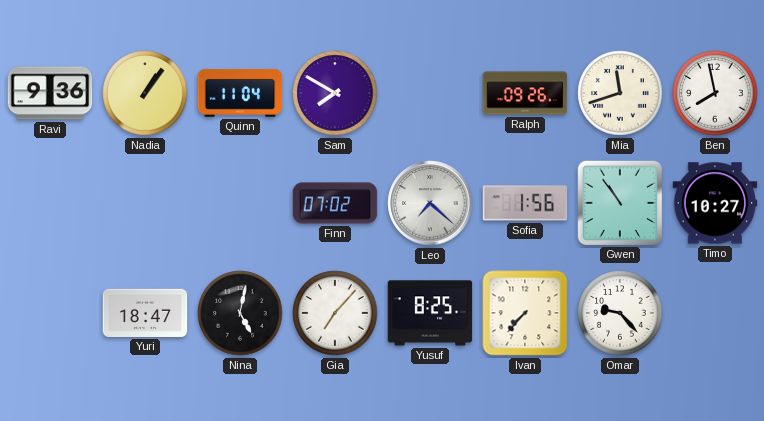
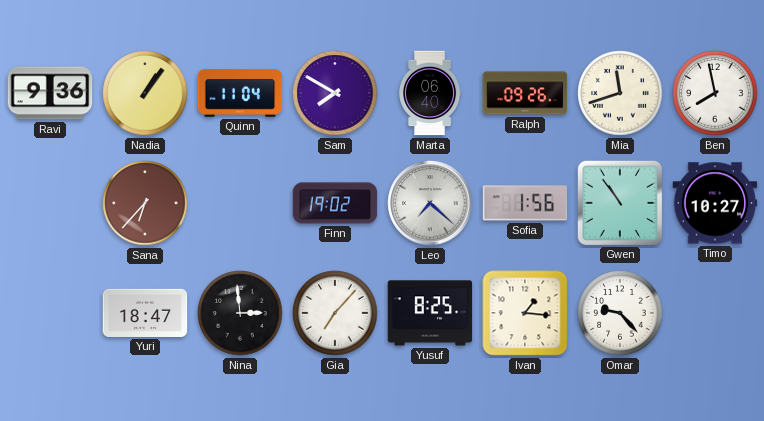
Marta: none -> 06:40 (430, 93)
Sana: none -> 6:37 (145, 203)
Finn: 07:02 -> 19:02 (335, 203)
Nina: 5:02 -> 2:59 (240, 313)
Ivan: 7:37 -> 1:16 (525, 313)
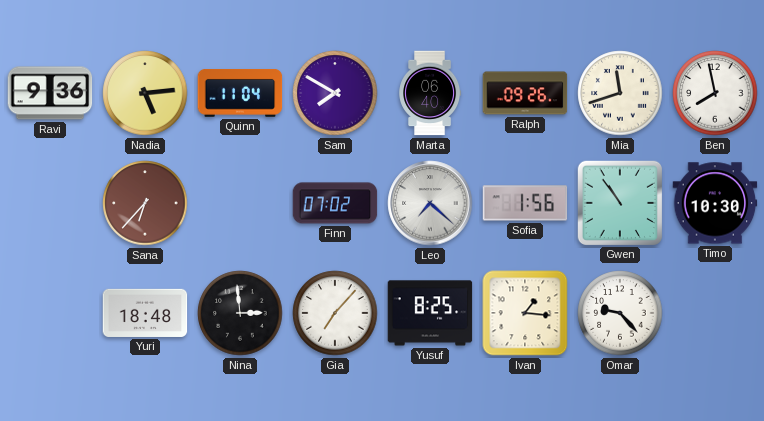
Nadia: 1:06 -> 5:14 (145, 93)
Finn: 19:02 -> 07:02 (335, 203)
Timo: 10:27 -> 10:30 (715, 203)
Yuri: 18:47 -> 18:48 (145, 313)
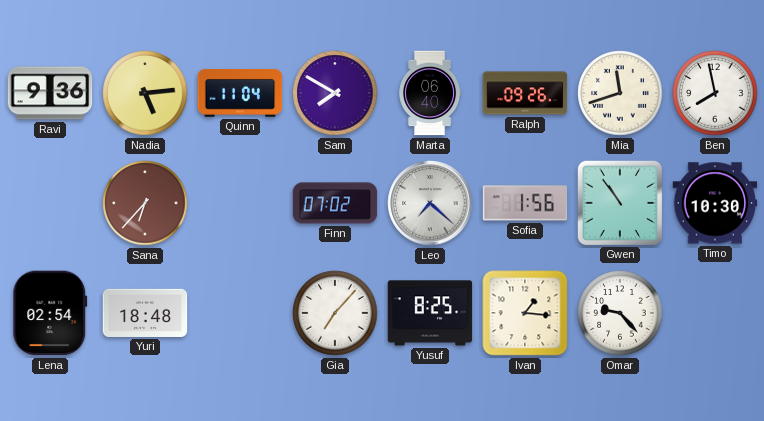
Lena: none -> 02:54 (50, 313)
Nina: 2:59 -> none (240, 313)
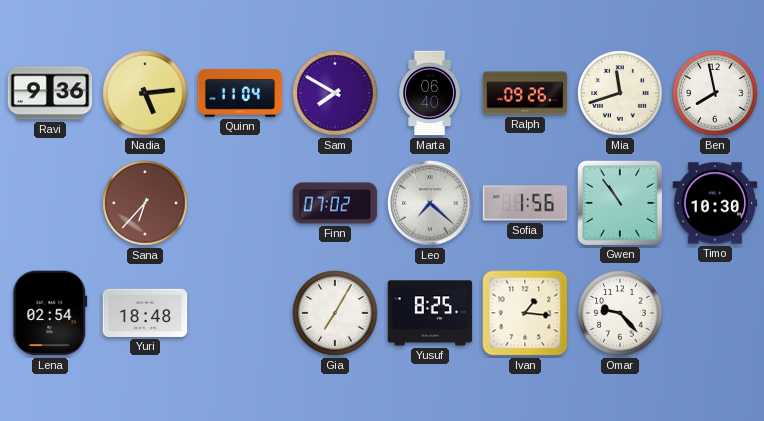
Gia: 7:07 -> 7:05 (335, 313)
